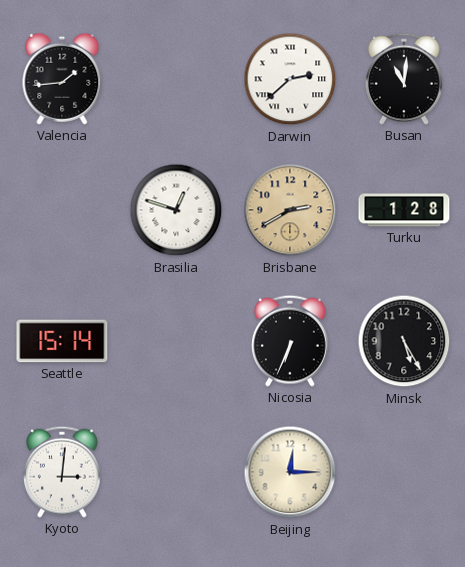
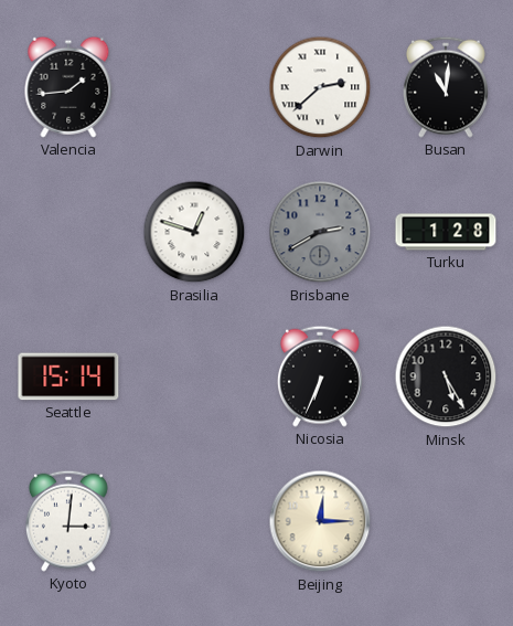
Brisbane dial: champagne -> grey (320, 232)
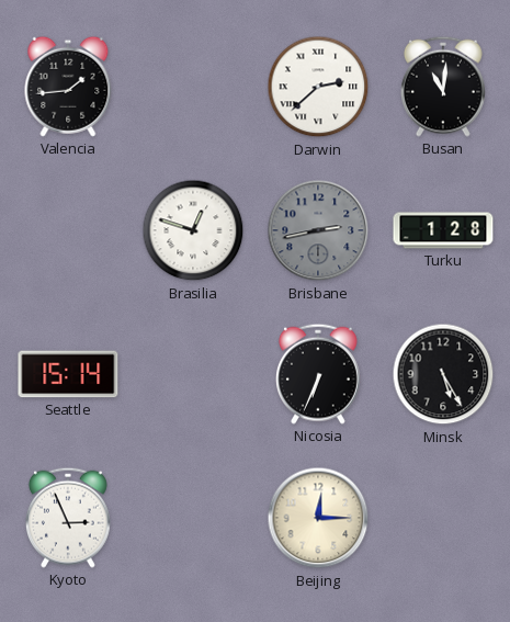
Brisbane: 2:40 -> 2:43 (318, 230)
Kyoto: 3:01 -> 2:56 (68, 518)
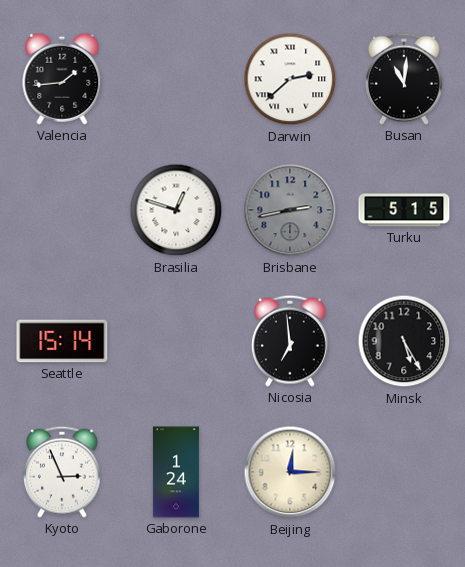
Turku: 1:28 -> 5:15 (404, 210)
Nicosia: 6:34 -> 6:59 (290, 341)
Gaborone: none -> 1:24 (176, 472)
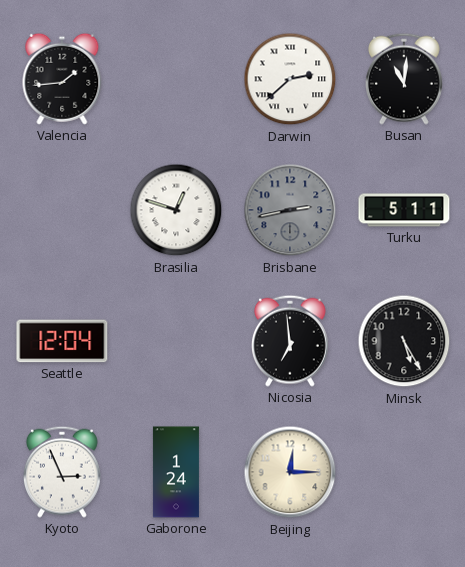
Turku: 5:15 -> 5:11 (404, 210)
Seattle: 15:14 -> 12:04 (62, 341)
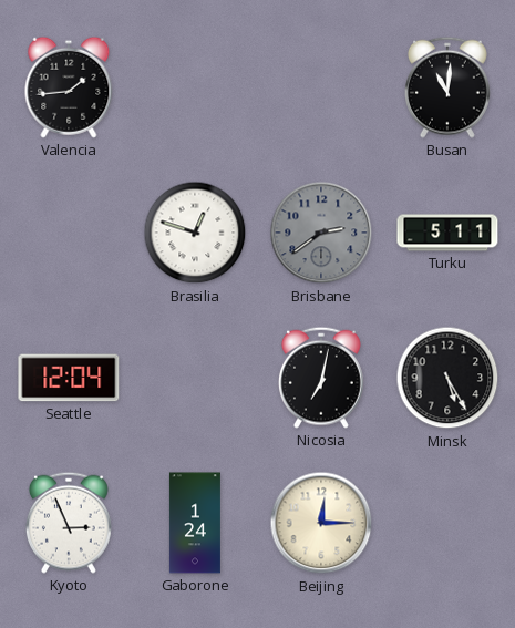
Darwin: 2:38 -> none (290, 79)
Brisbane: 2:43 -> 2:39 (321, 233)
Nicosia: 6:59 -> 7:02 (321, 378)
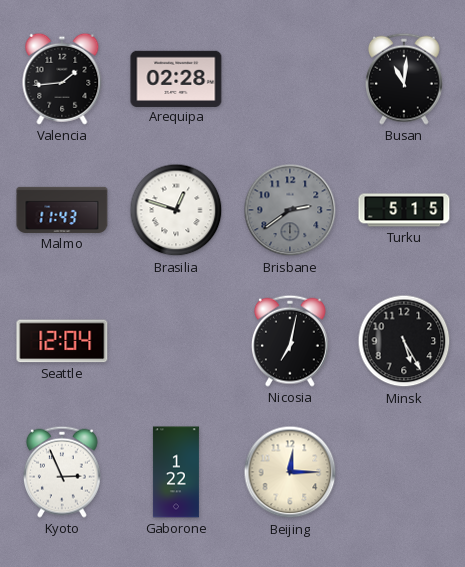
Arequipa: none -> 02:28 (176, 78)
Malmo: none -> 11:43 (62, 210)
Turku: 5:11 -> 5:15 (404, 210)
Gaborone: 1:24 -> 1:22 (176, 472)
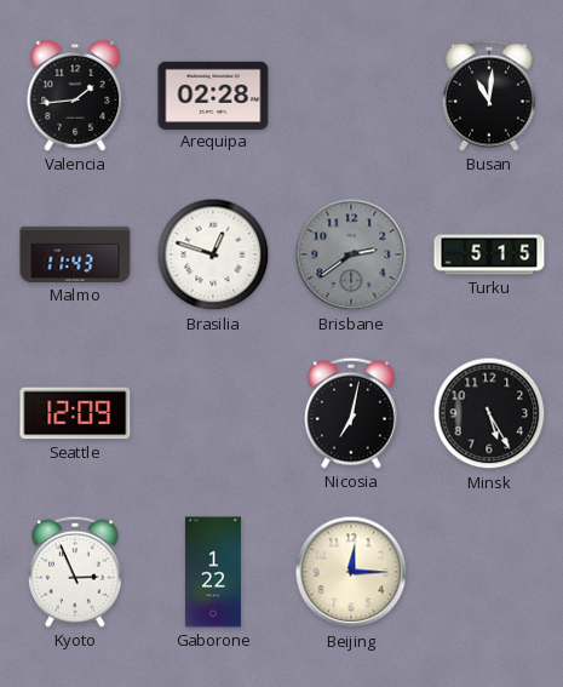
Seattle: 12:04 -> 12:09 (75, 413)
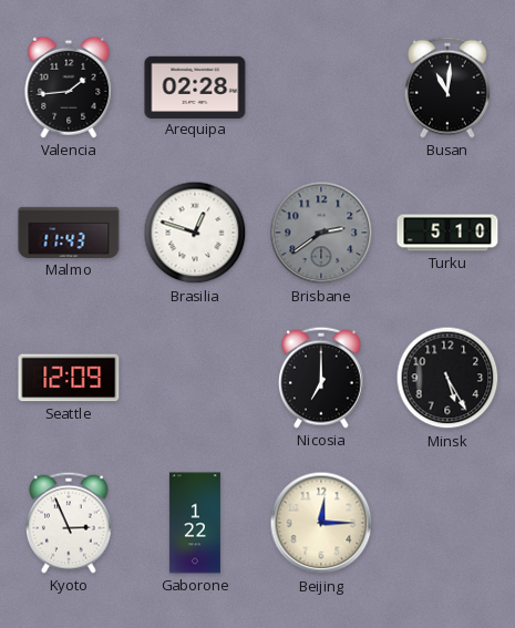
Turku: 5:15 -> 5:10 (447, 233)
Nicosia: 7:02 -> 7:00 (321, 378)
